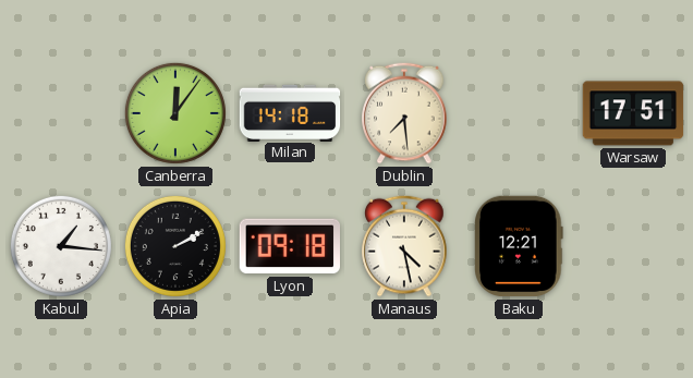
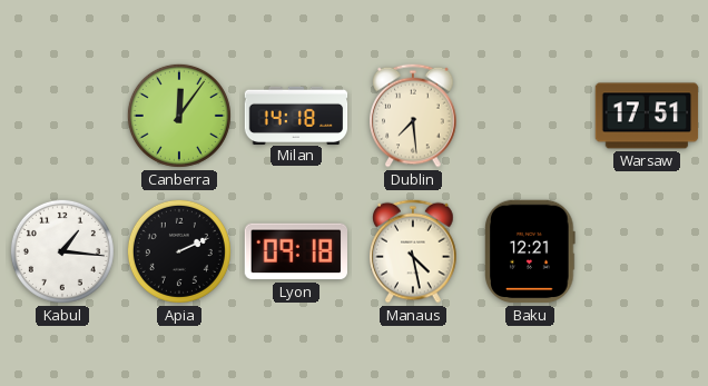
Apia: 2:10 -> 2:11 (179, 251)
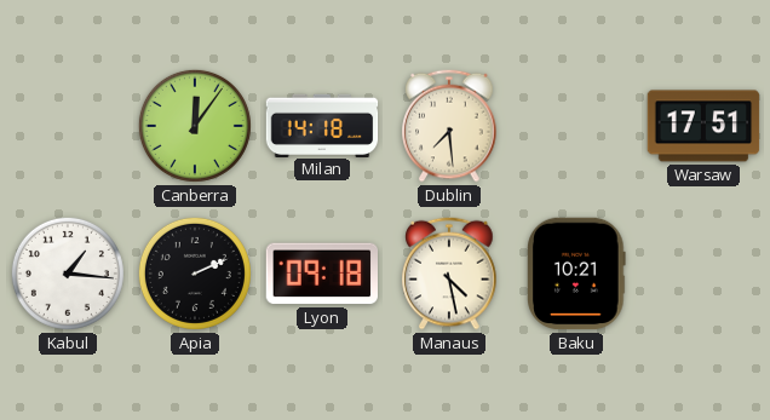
Baku: 12:21 -> 10:21 (576, 274)
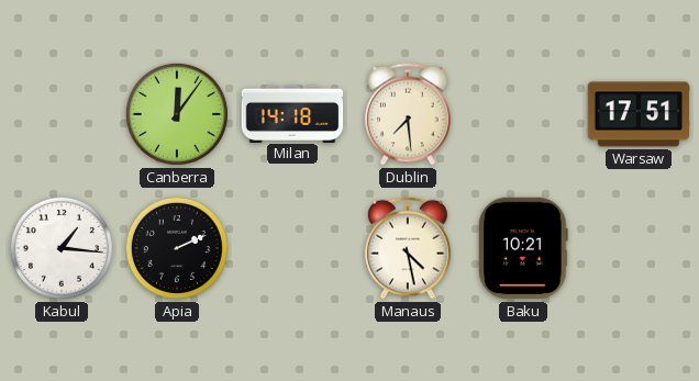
Lyon: 09:18 -> none (321, 274)
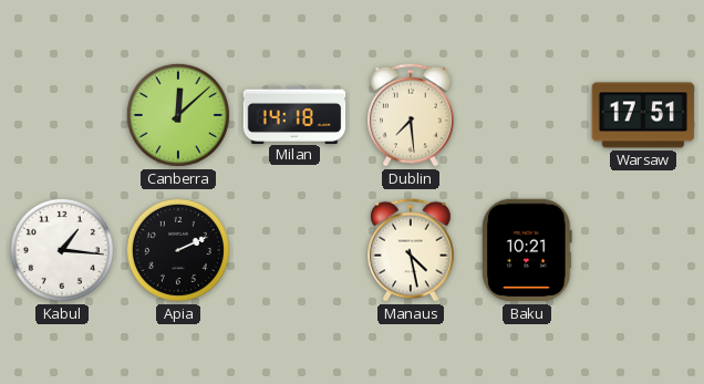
Canberra: 12:06 -> 12:08 (178, 115)
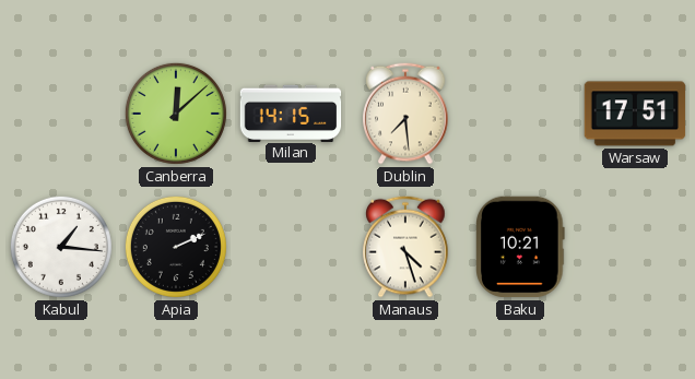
Milan: 14:18 -> 14:15 (291, 112)
Manaus: 4:28 -> 4:27 (405, 247)
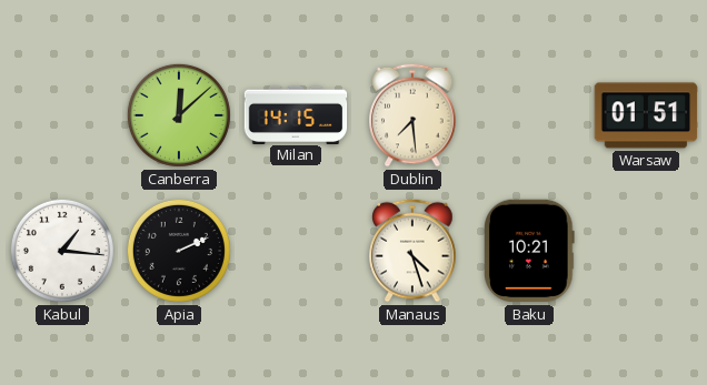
Warsaw: 17:51 -> 01:51 (646, 115)
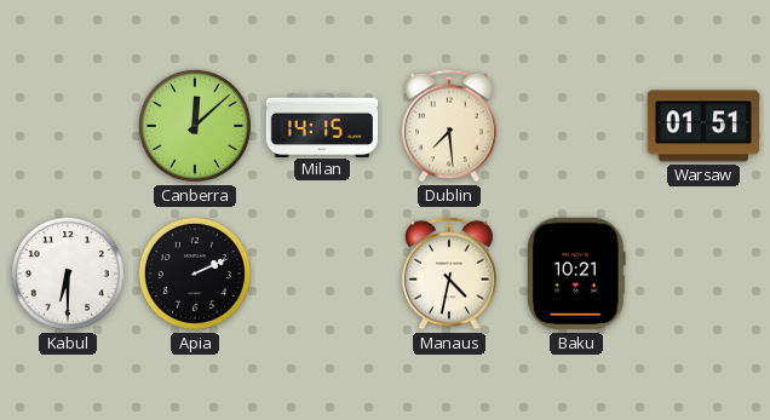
Kabul: 1:16 -> 6:30 (68, 274)
Manaus: 4:27 -> 4:32 (449, 274)
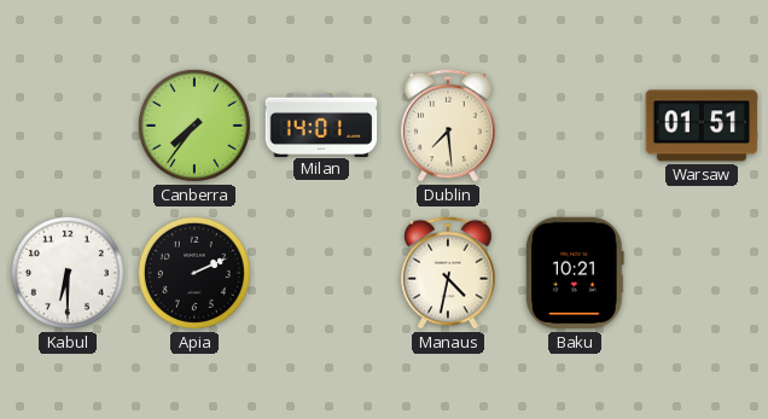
Canberra: 12:08 -> 7:36 (194, 126)
Milan: 14:15 -> 14:01 (321, 124)
